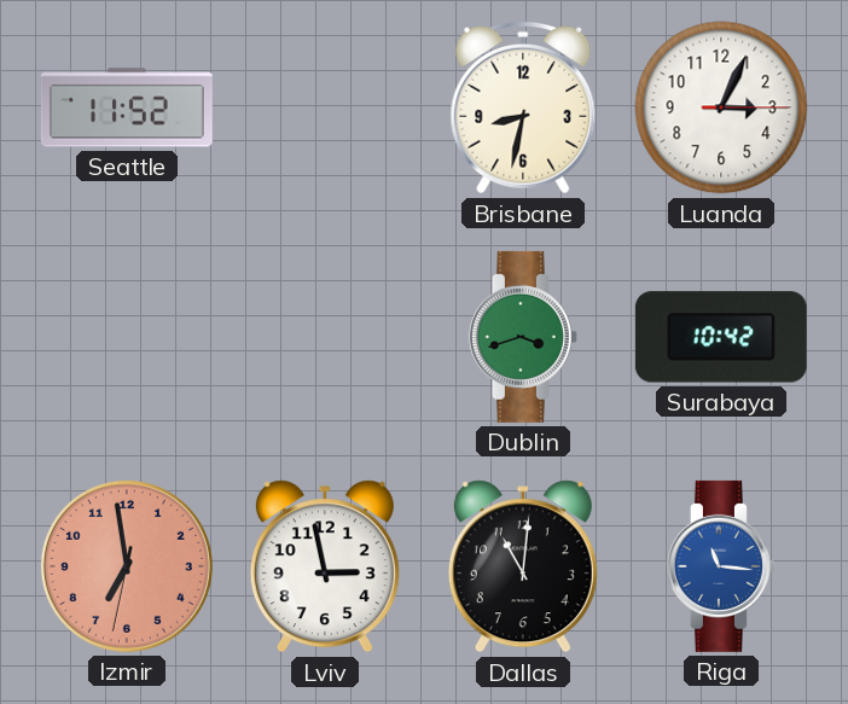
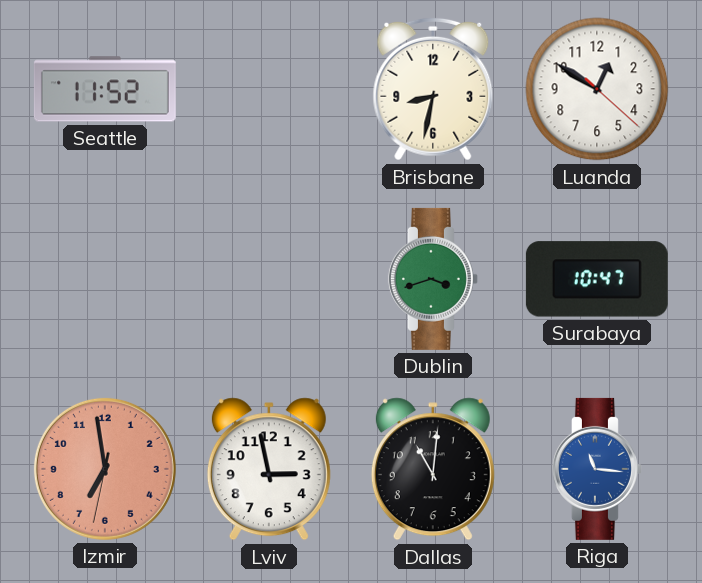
Luanda: 3:04 -> 12:50 (597, 89)
Surabaya: 10:42 -> 10:47 (597, 279)
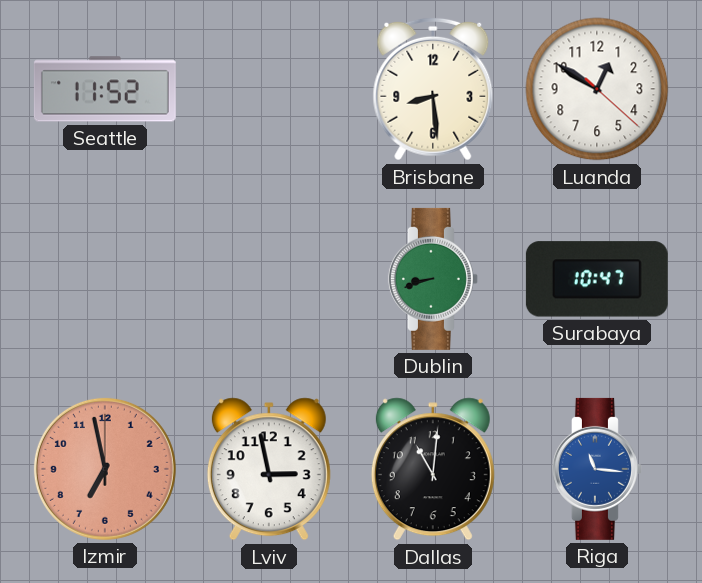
Brisbane: 8:32 -> 8:29 (433, 89)
Dublin: 3:42 -> 8:42 (433, 279)
Izmir: 6:58:32 -> 6:58:00 (105, 469)
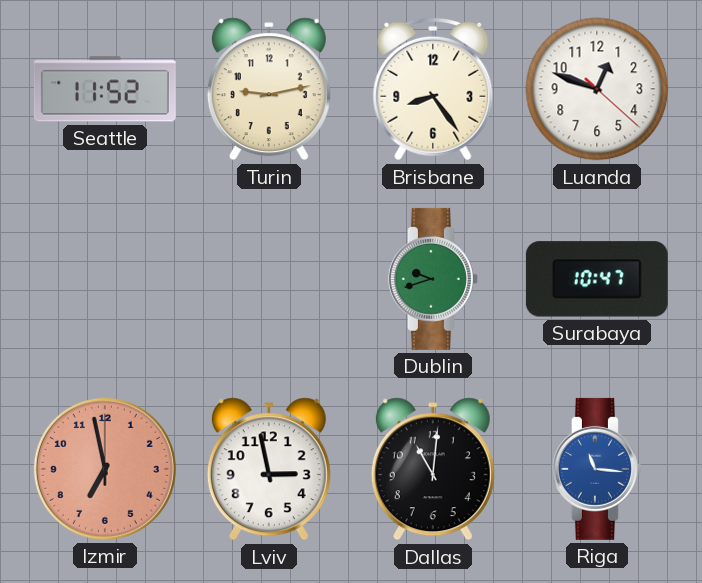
Turin: none -> 9:13 (269, 89)
Brisbane: 8:29 -> 8:24 (433, 89)
Luanda: 12:50 -> 12:48 (597, 89)
Dublin: 8:42 -> 9:42 (433, 279)
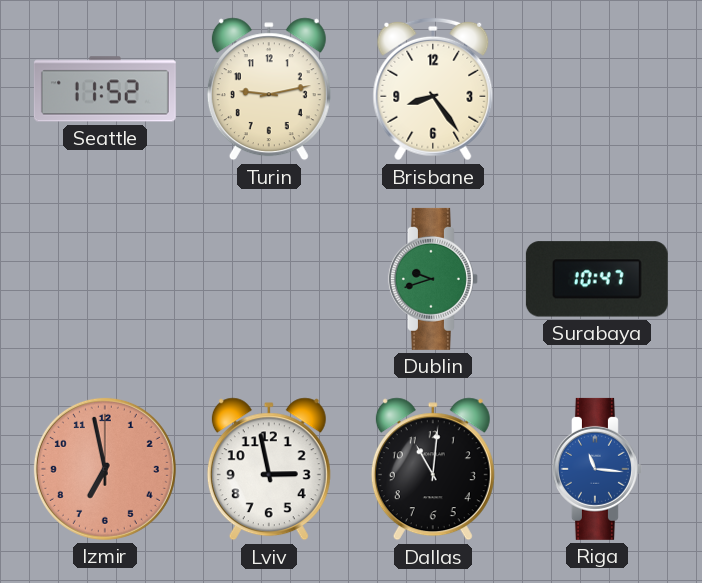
Luanda: 12:48 -> none (597, 89)
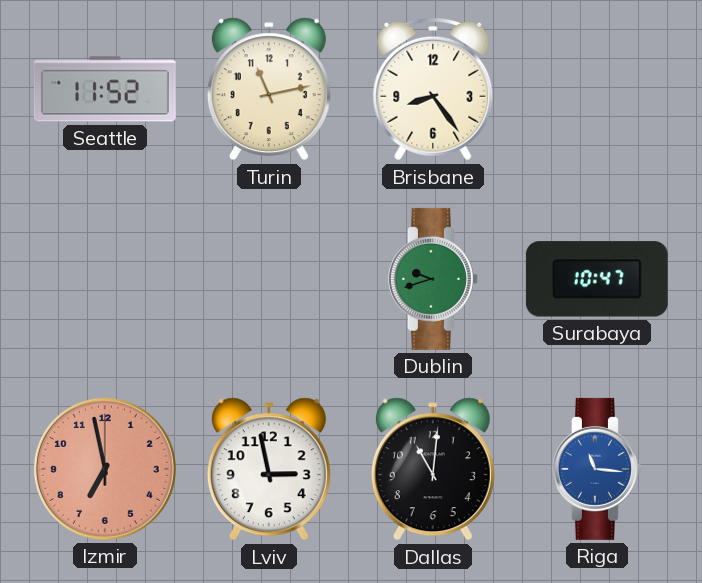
Turin: 9:13 -> 11:13 (269, 89)
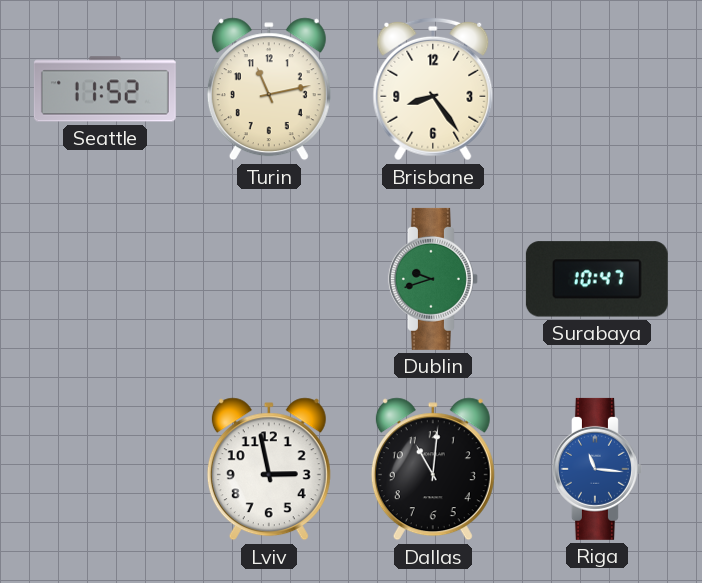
Izmir: 6:58 -> none (105, 469)
